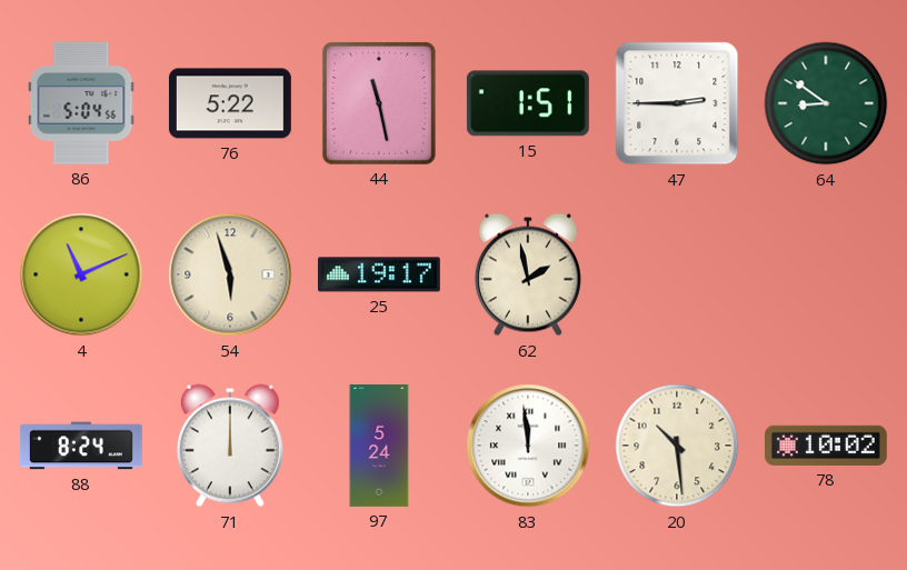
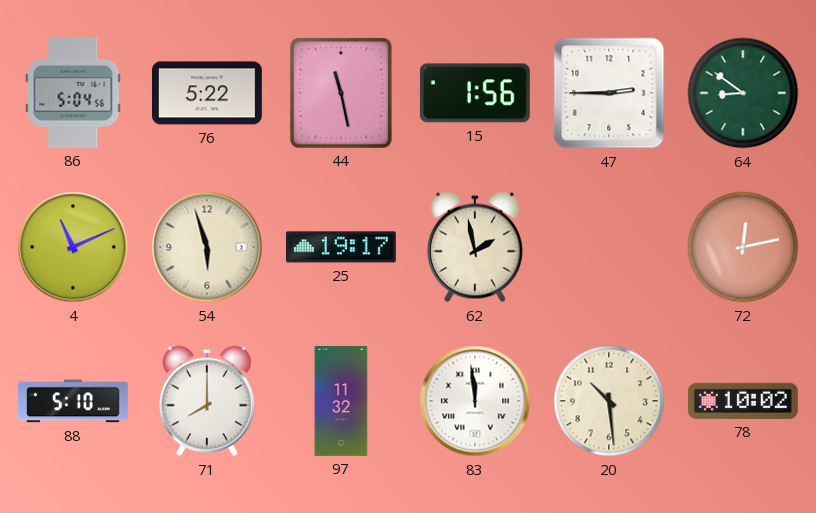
15: 1:51 -> 1:56 (475, 93)
72: none -> 12:13 (743, 247)
88: 8:24 -> 5:10 (73, 401)
71: 12:00 -> 8:00 (207, 401)
97: 5:24 -> 11:32 (341, 402)
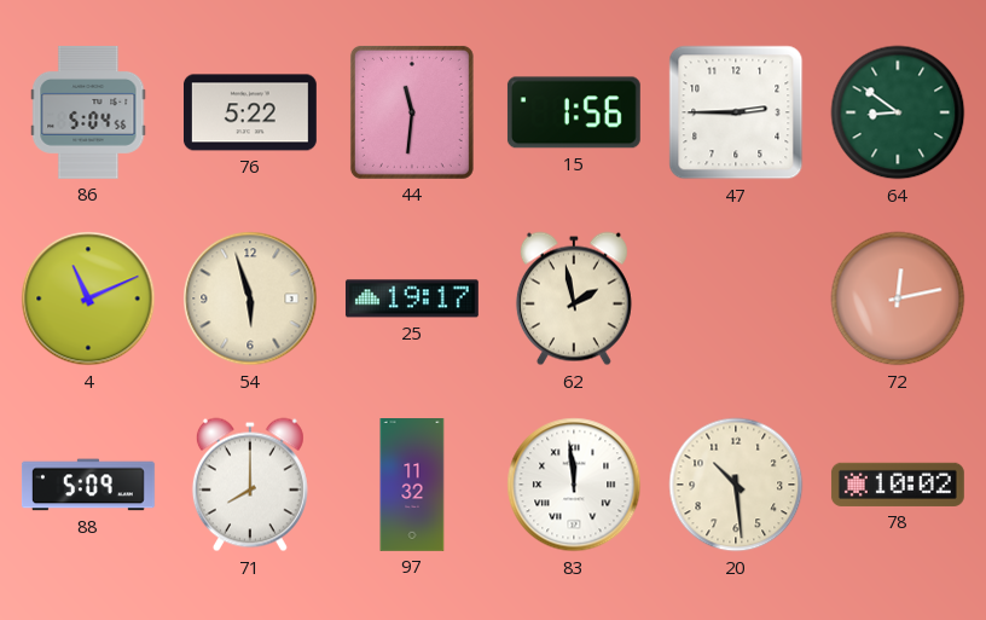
44: 11:28 -> 11:31 (412, 112)
88: 5:10 -> 5:09 (88, 485)
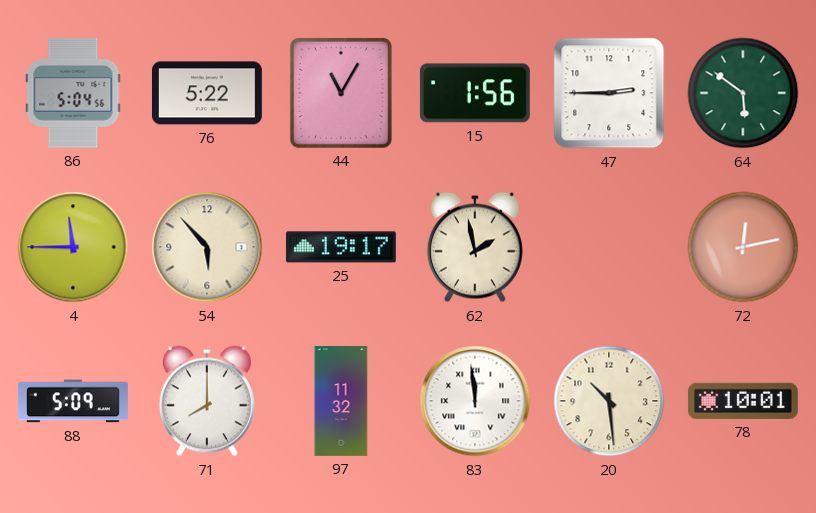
44: 11:31 -> 11:05 (341, 93)
64: 8:51 -> 5:51 (743, 93)
4: 11:11 -> 11:45 (73, 247)
54: 5:57 -> 5:53 (207, 247)
78: 10:02 -> 10:01 (743, 401)
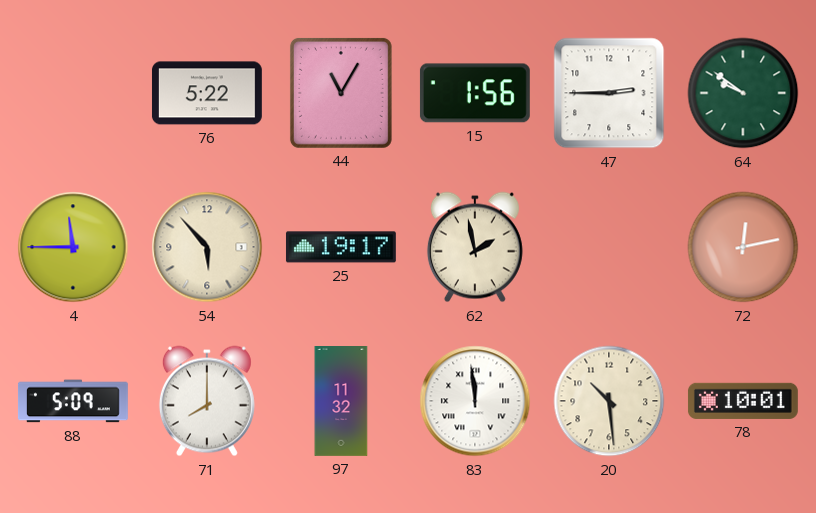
86: 5:04 -> none (73, 93)
64: 5:51 -> 9:51 (743, 93)
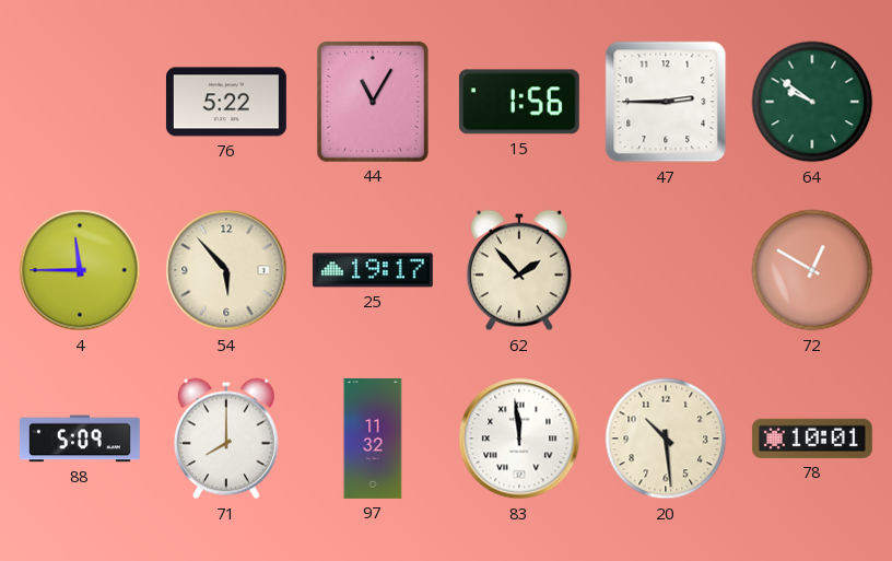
62: 1:58 -> 1:53 (519, 270)
72: 12:13 -> 12:50 (812, 270)
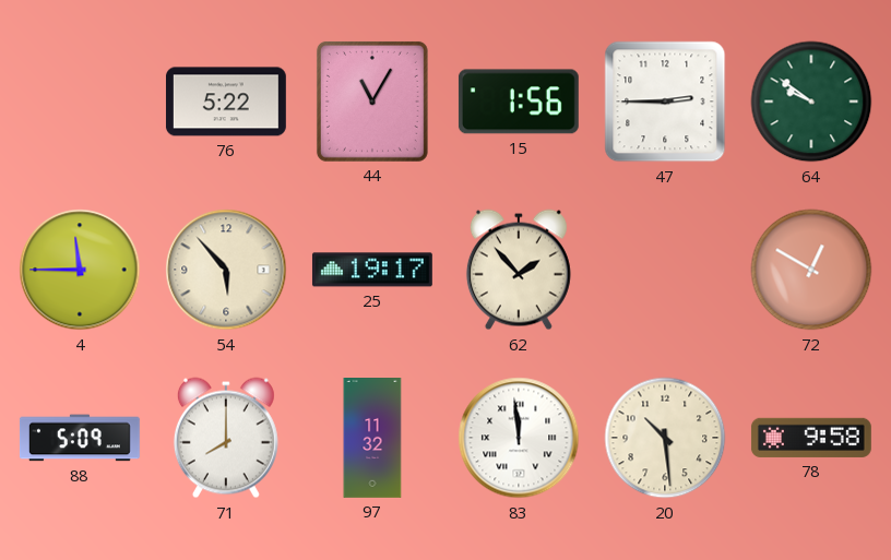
78: 10:01 -> 9:58 (811, 438)
